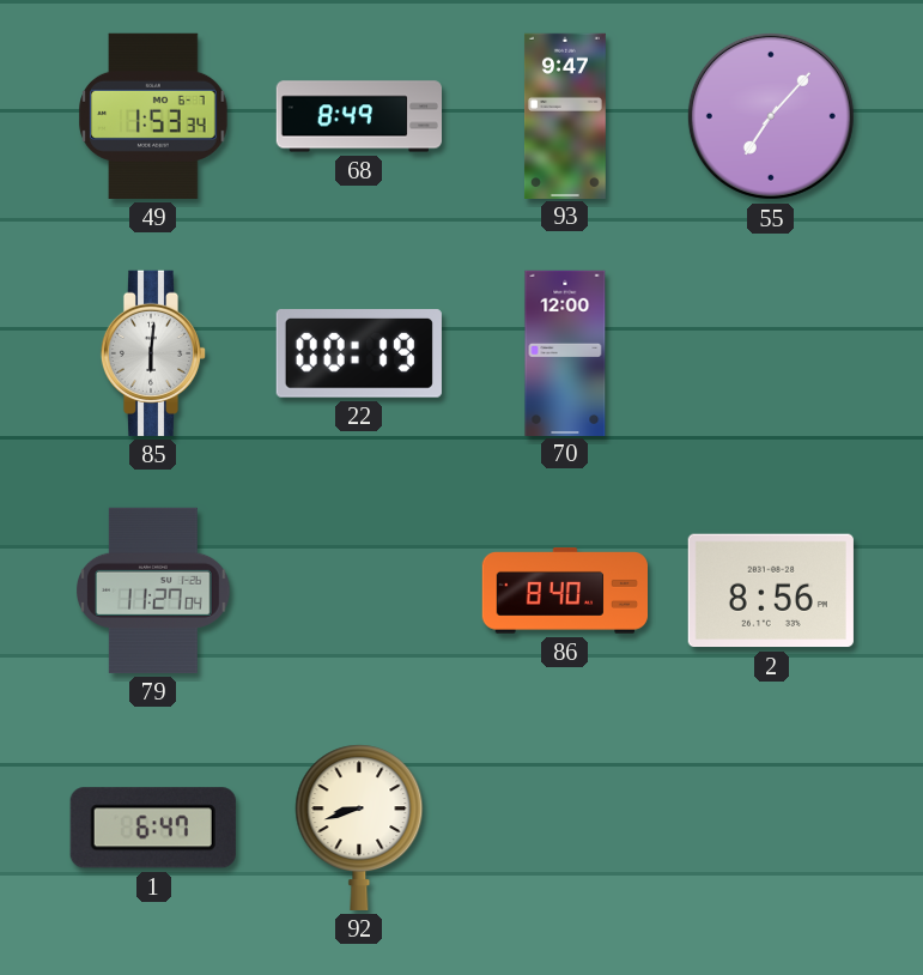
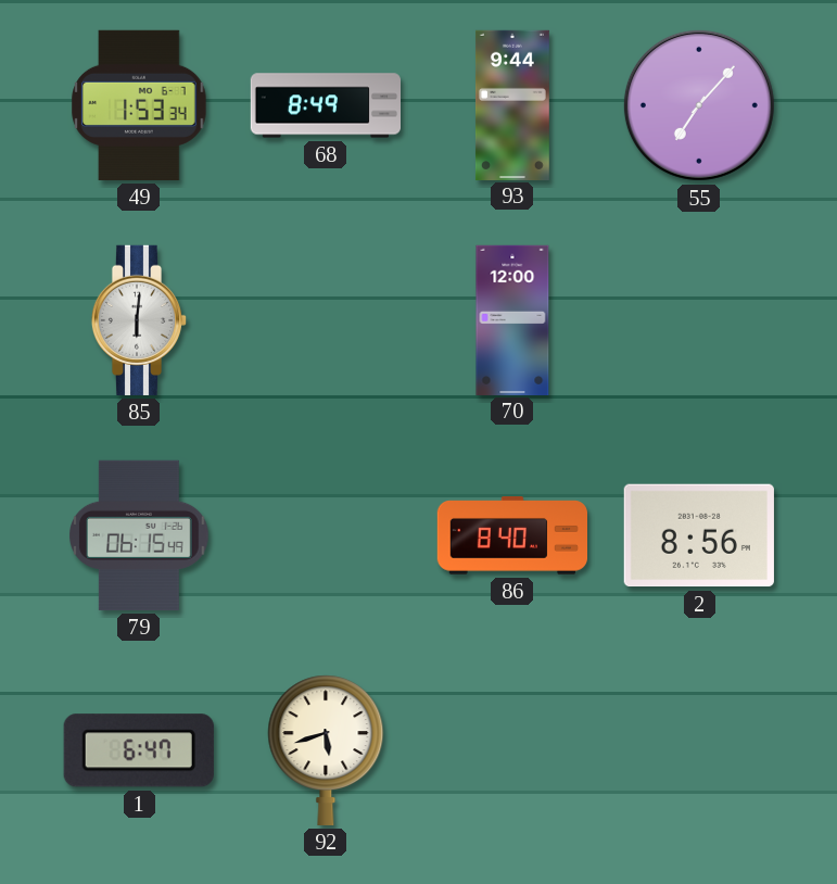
93: 9:47 -> 9:44 (512, 104)
22: 00:19 -> none (359, 355)
79: 11:27 -> 06:15 (140, 535)
92: 8:42 -> 5:42 (326, 750)
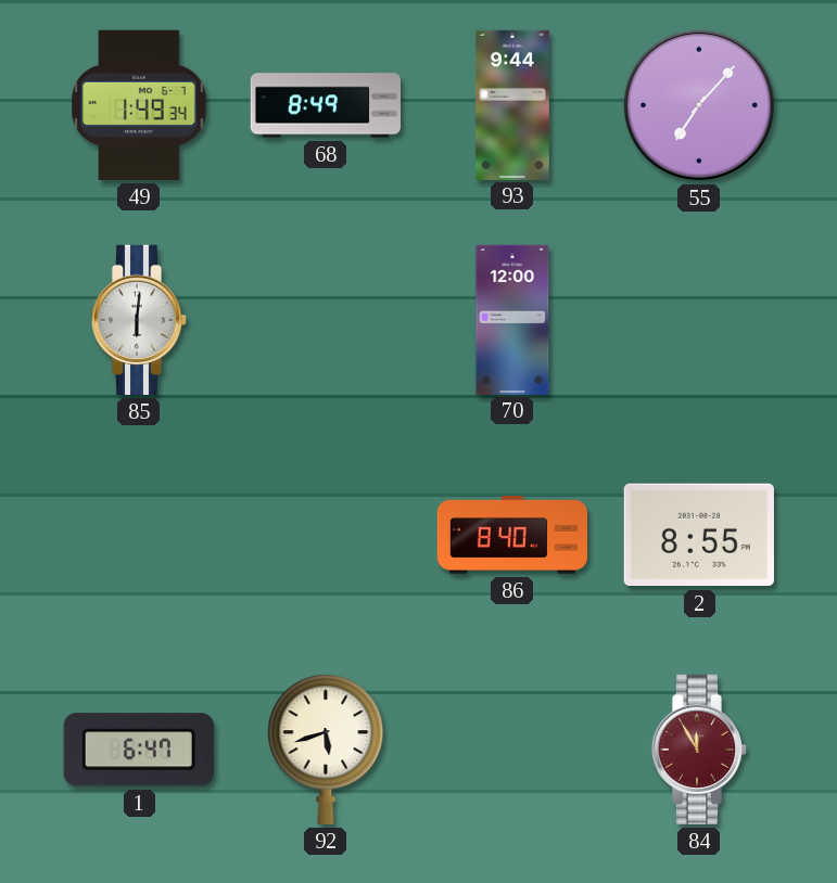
49: 1:53 -> 1:49 (139, 105)
79: 06:15 -> none (140, 535)
2: 8:56 -> 8:55 (699, 535)
84: none -> 11:55 (699, 750)
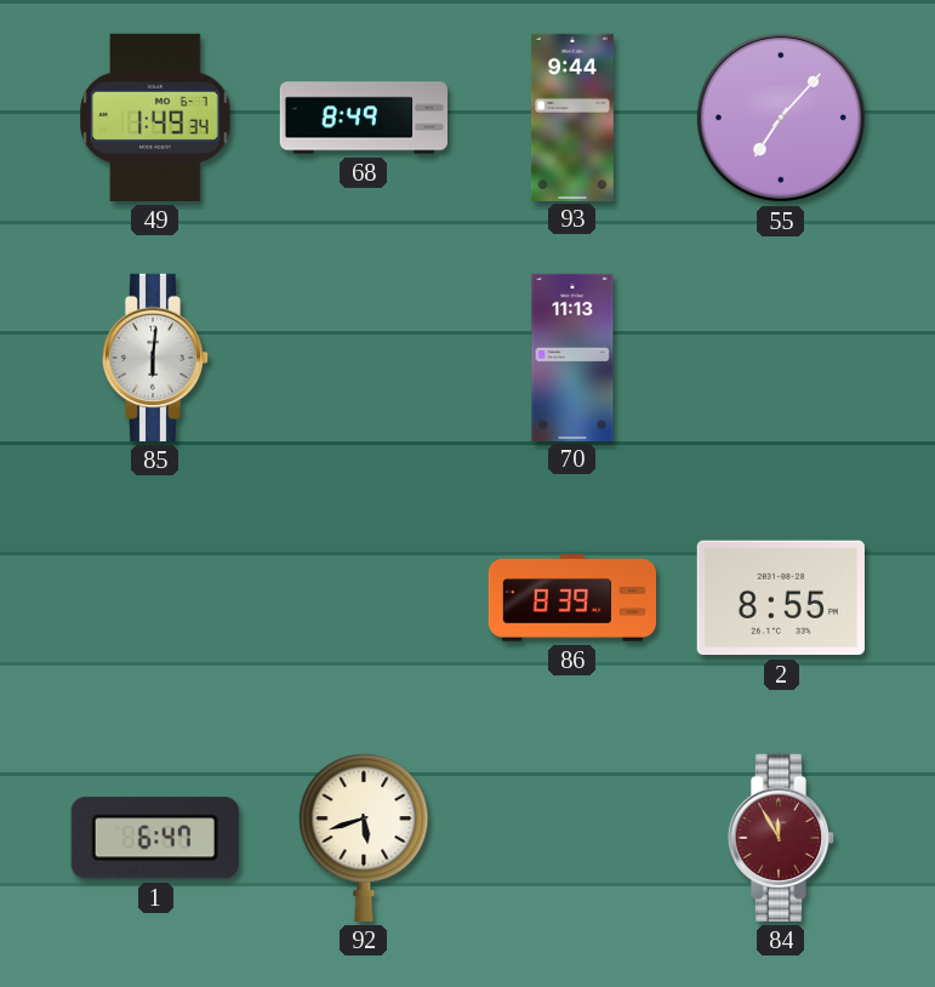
70: 12:00 -> 11:13 (572, 356)
86: 8:40 -> 8:39 (571, 598)
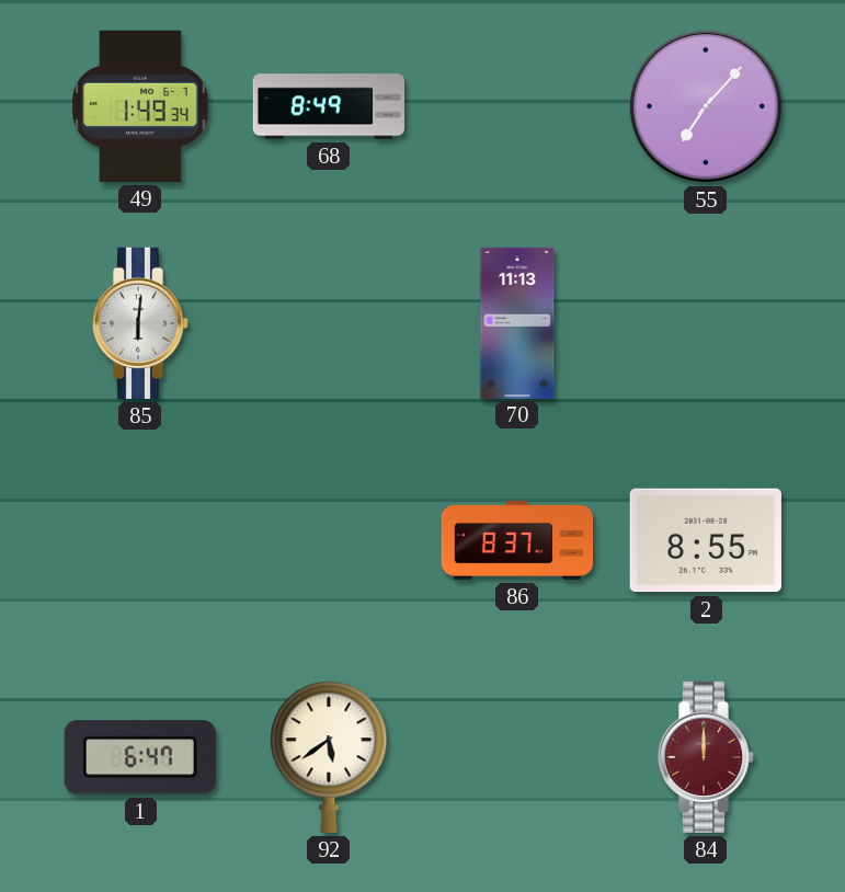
93: 9:44 -> none (572, 116)
86: 8:39 -> 8:37 (516, 540)
92: 5:42 -> 5:39 (329, 757)
84: 11:55 -> 12:00 (706, 757)
